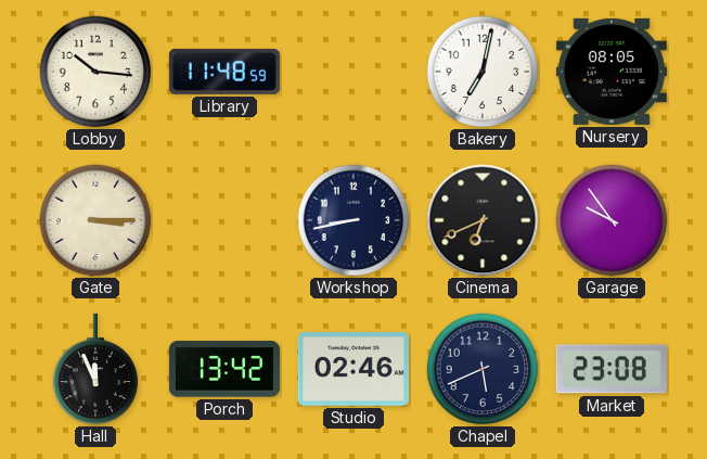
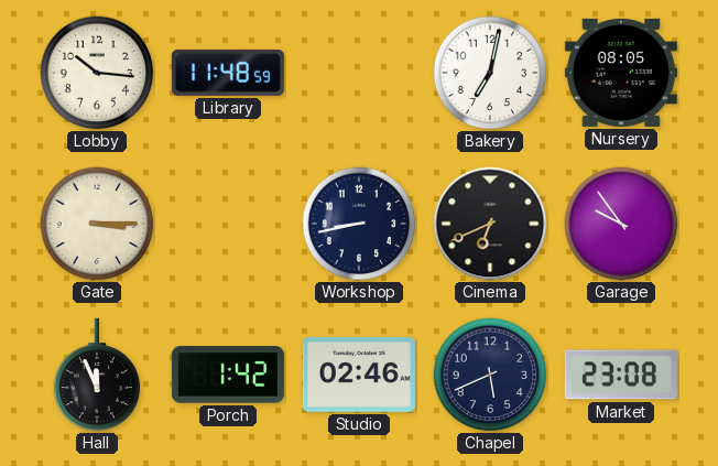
Porch: 13:42 -> 1:42 (228, 375)
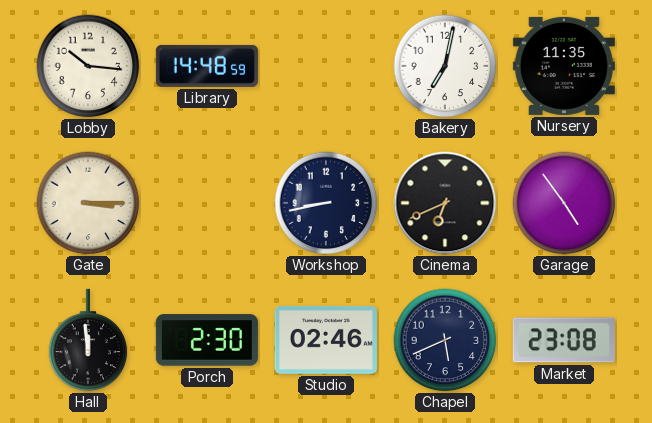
Library: 11:48 -> 14:48 (207, 66)
Nursery: 08:05 -> 11:35 (564, 66)
Garage: 9:54 -> 4:54 (564, 203)
Hall: 11:56 -> 11:59 (88, 340)
Porch: 1:42 -> 2:30 (207, 340)
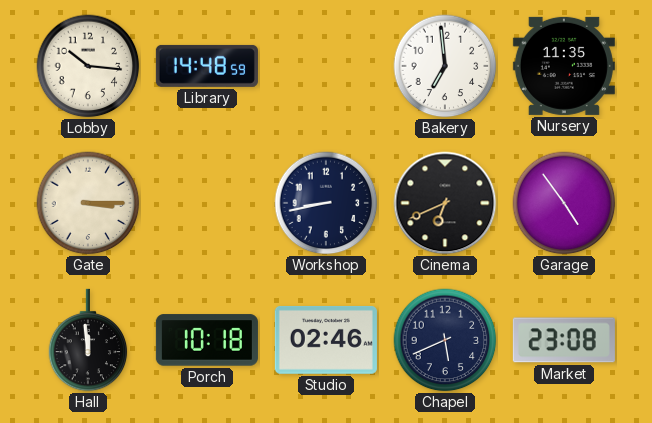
Bakery: 7:02 -> 6:59 (445, 66)
Porch: 2:30 -> 10:18 (207, 340)
